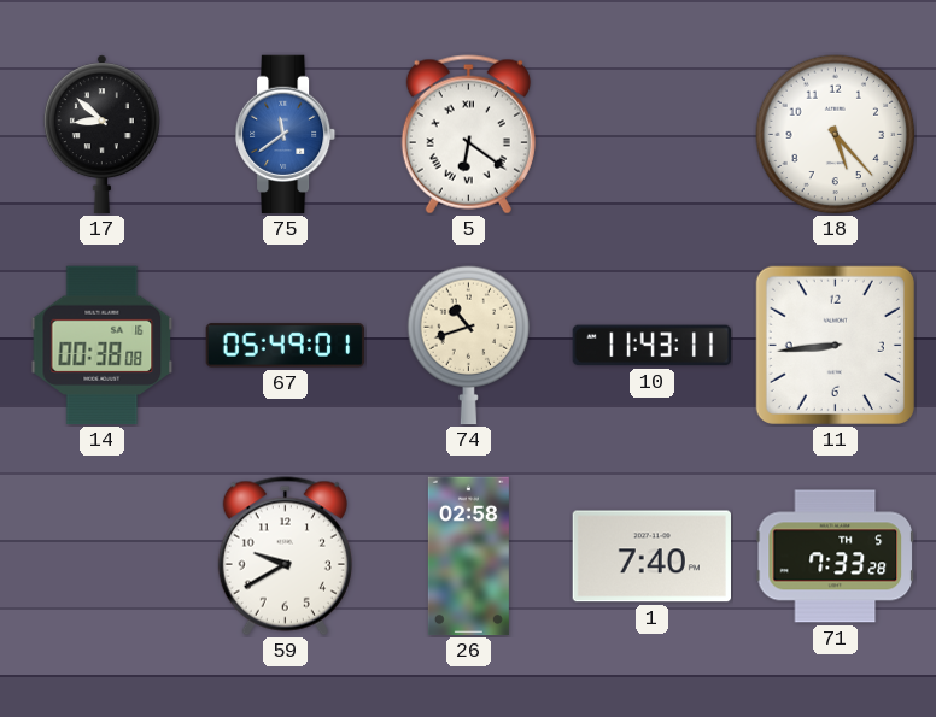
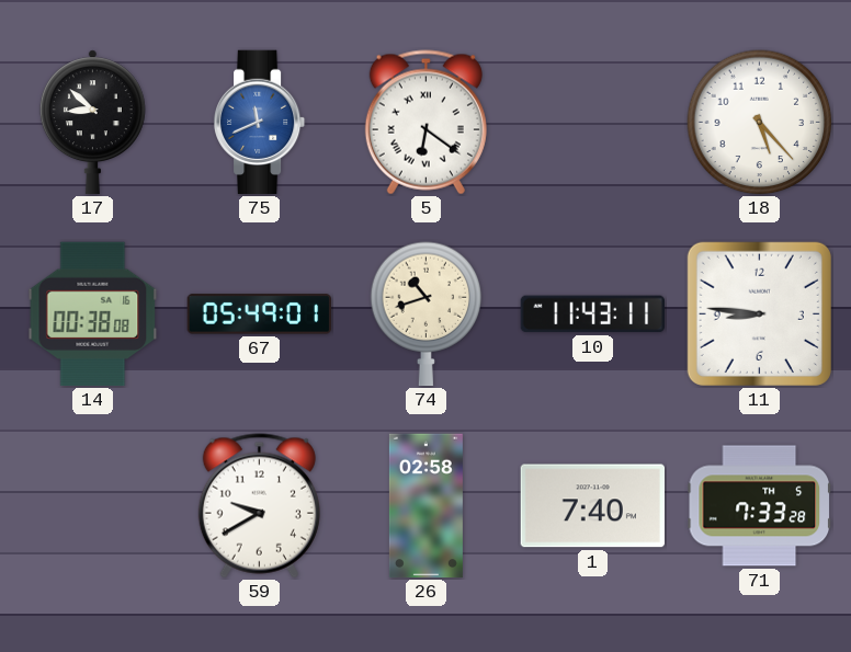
75: 11:39 -> 11:41 (260, 123)
11: 8:44 -> 8:46 (759, 313)
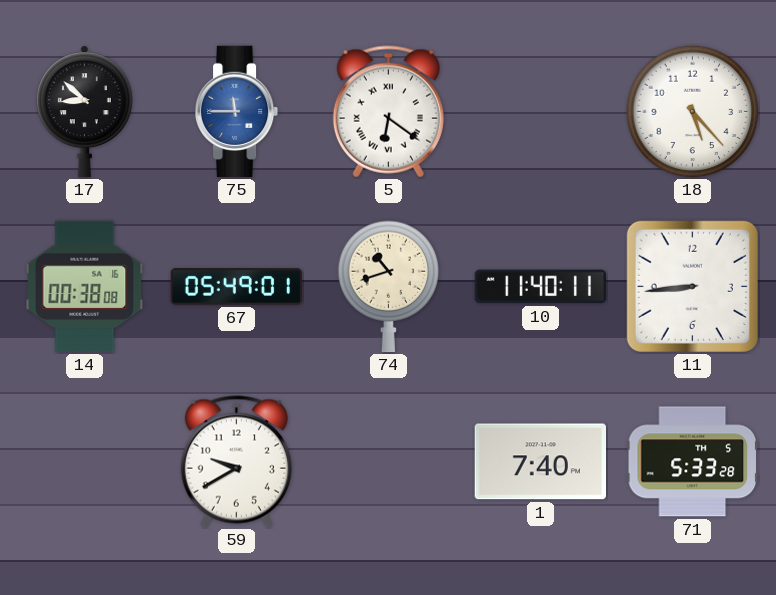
75: 11:41 -> 11:45 (237, 112)
10: 11:43 -> 11:40 (540, 287)
11: 8:46 -> 8:44 (692, 286)
26: 02:58 -> none (426, 506)
71: 7:33 -> 5:33 (693, 462)
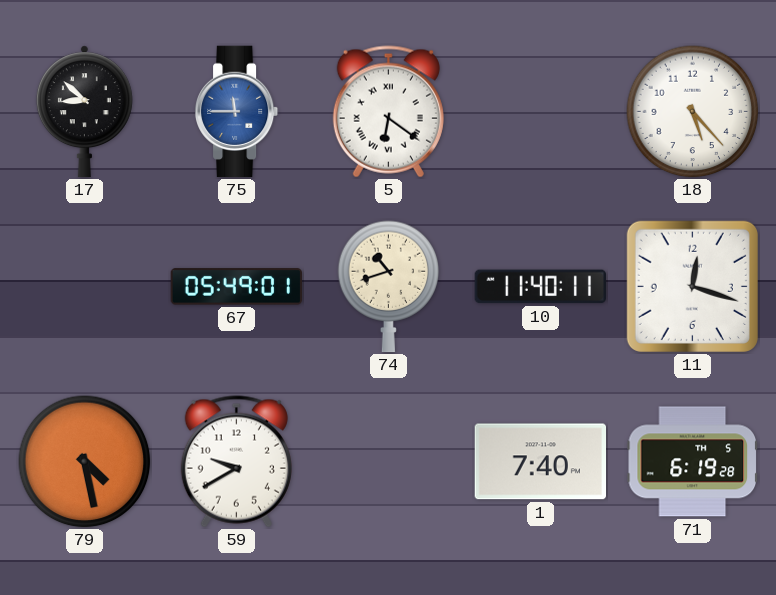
14: 00:38 -> none (85, 287)
11: 8:44 -> 12:18 (692, 286)
79: none -> 4:28 (85, 462)
71: 5:33 -> 6:19 (693, 462)
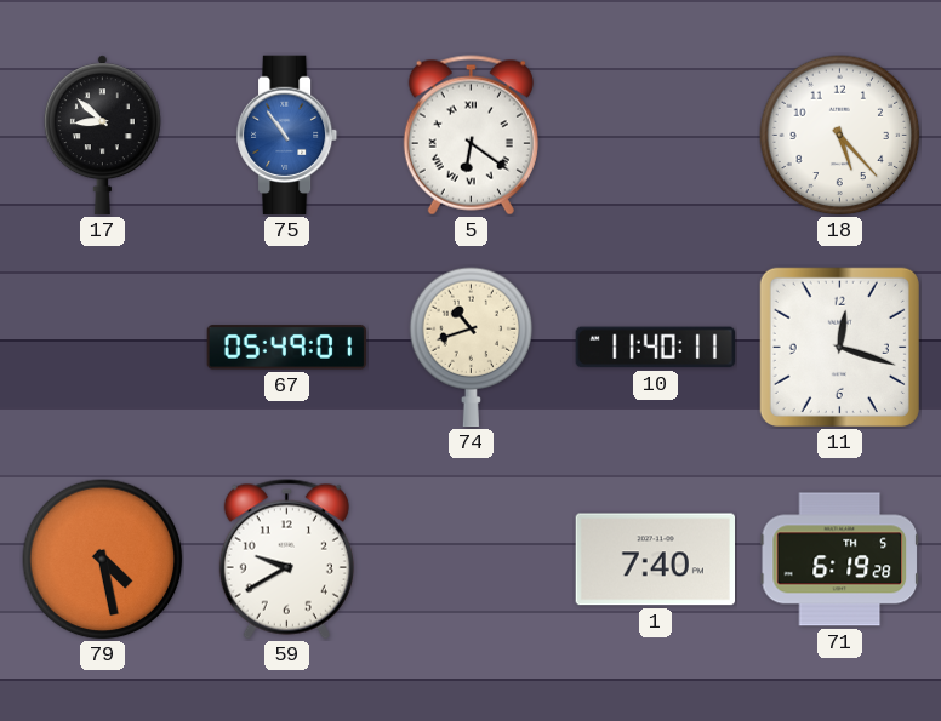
75: 11:45 -> 10:54 (287, 136)
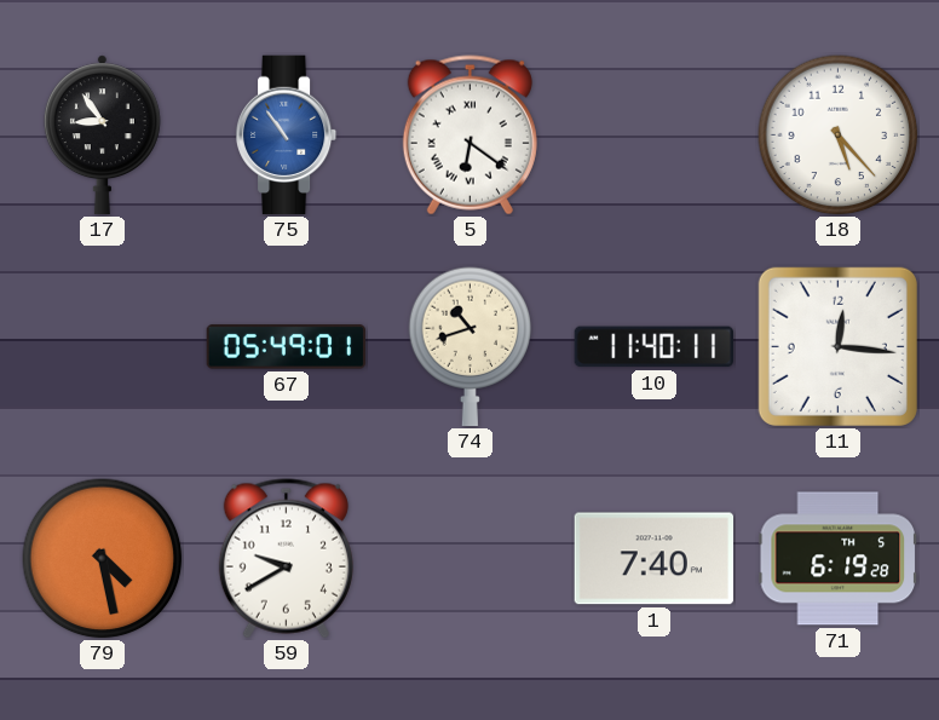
17: 8:52 -> 8:54 (102, 136)
11: 12:18 -> 12:16 (837, 346)
